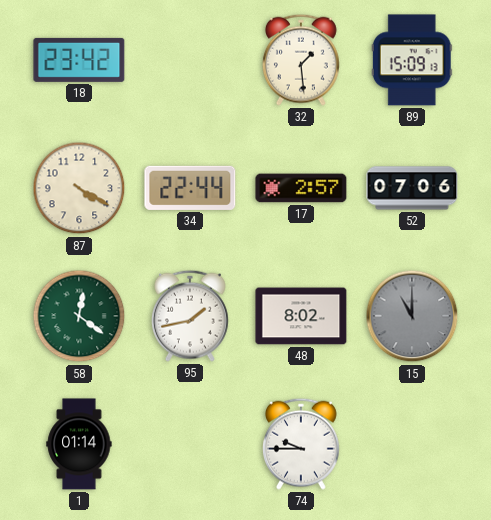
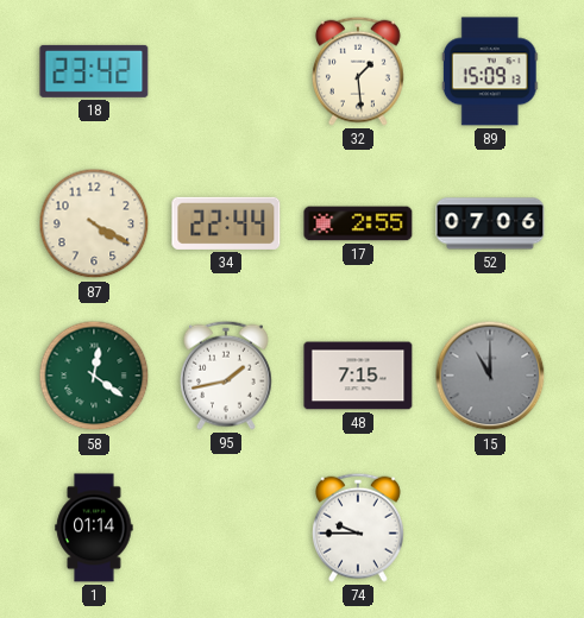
17: 2:57 -> 2:55 (358, 223)
48: 8:02 -> 7:15 (358, 376)
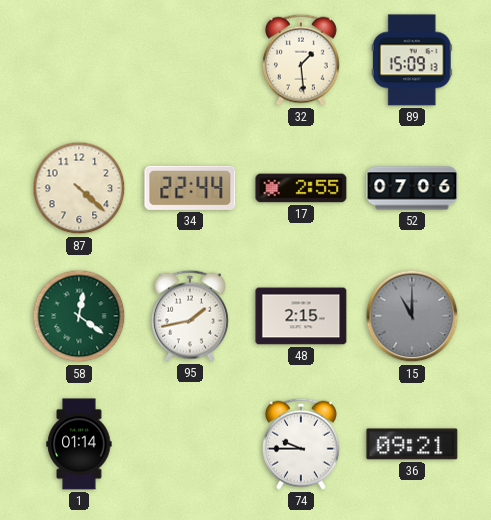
18: 23:42 -> none (94, 71)
87: 4:20 -> 4:22 (79, 188)
48: 7:15 -> 2:15 (301, 316)
36: none -> 09:21 (412, 444)
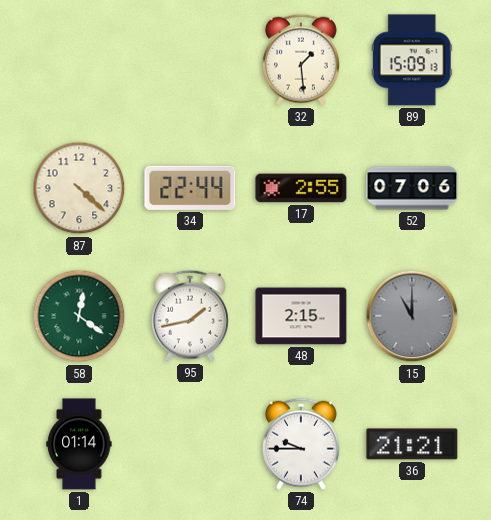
36: 09:21 -> 21:21 (412, 444)
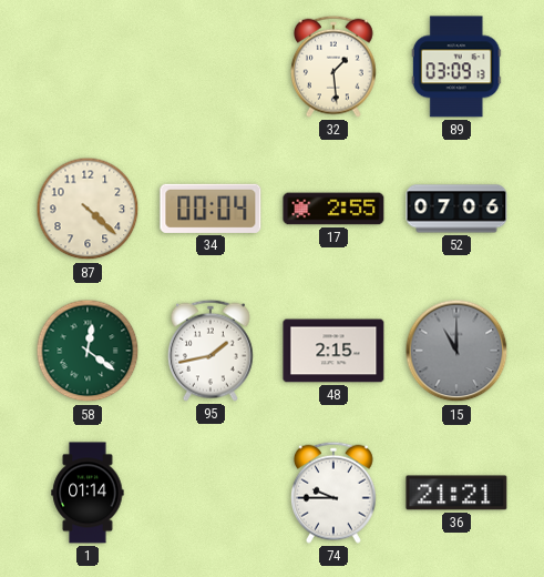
89: 15:09 -> 03:09 (456, 67)
34: 22:44 -> 00:04 (211, 209)
